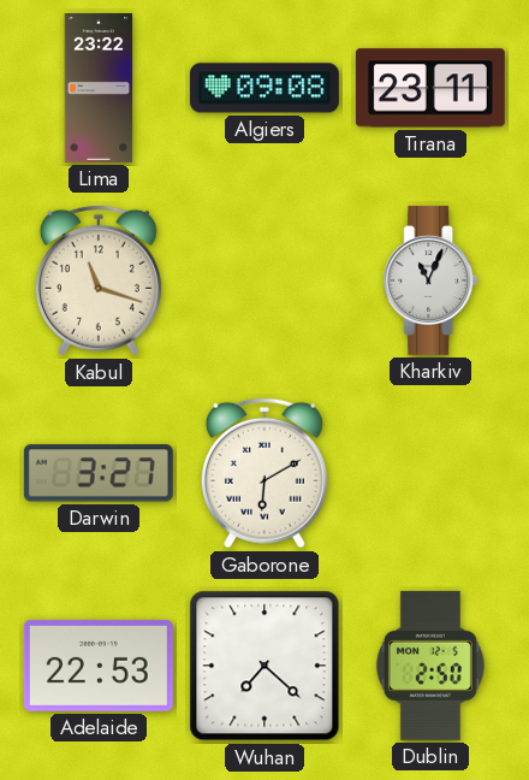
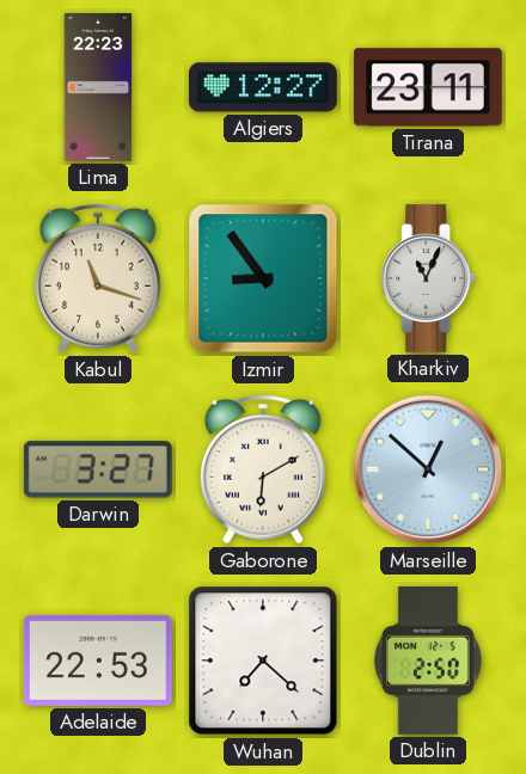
Lima: 23:22 -> 22:23 (98, 87)
Algiers: 09:08 -> 12:27 (263, 87)
Izmir: none -> 8:54 (263, 278)
Marseille: none -> 12:52 (428, 469)
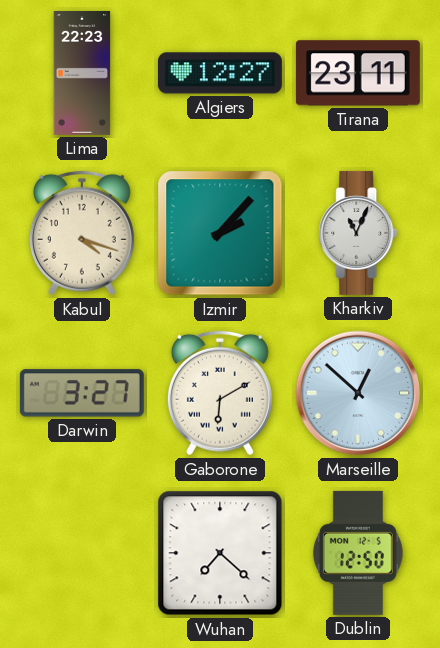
Kabul: 11:18 -> 4:18 (82, 233)
Izmir: 8:54 -> 2:07 (220, 233)
Adelaide: 22:53 -> none (98, 661)
Dublin: 2:50 -> 12:50 (358, 553)
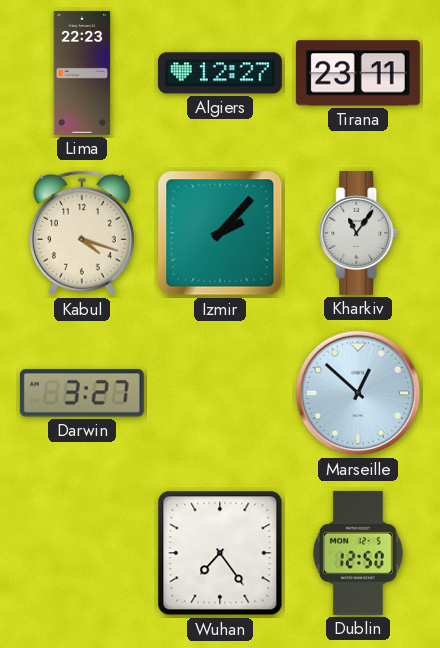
Kharkiv: 11:04 -> 11:06 (358, 233)
Gaborone: 6:10 -> none (220, 393)
Wuhan: 7:22 -> 7:24 (220, 553)
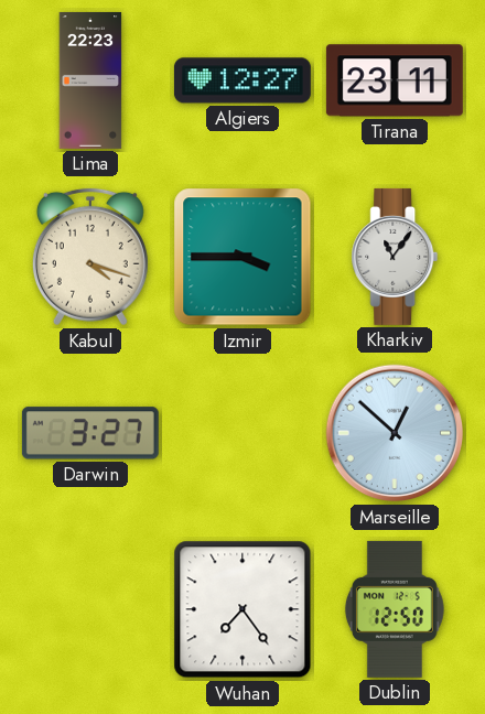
Izmir: 2:07 -> 3:45 (242, 257)
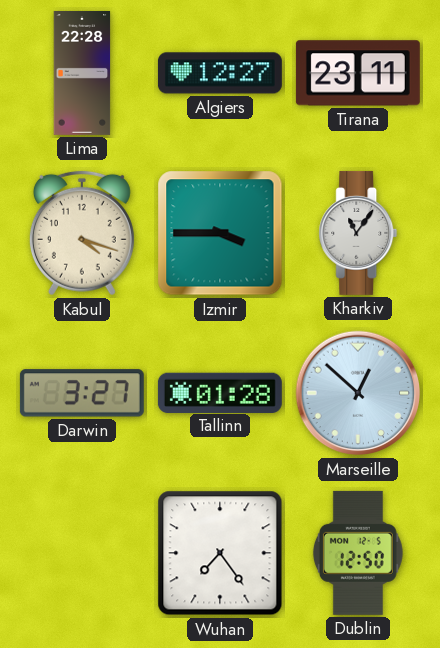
Lima: 22:23 -> 22:28 (82, 73)
Tallinn: none -> 01:28 (220, 392)
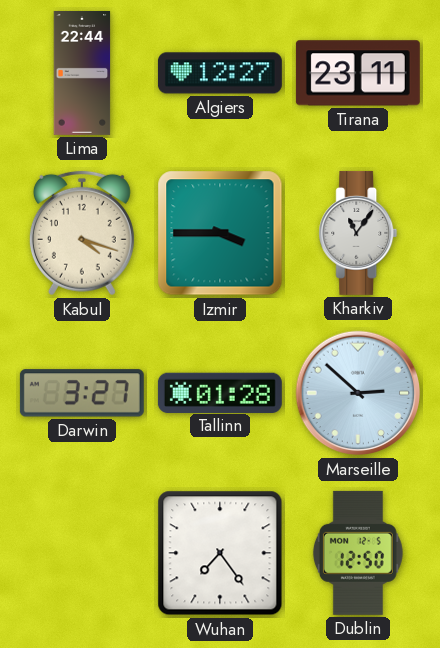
Lima: 22:28 -> 22:44 (82, 73)
Marseille: 12:52 -> 2:52 (358, 393)
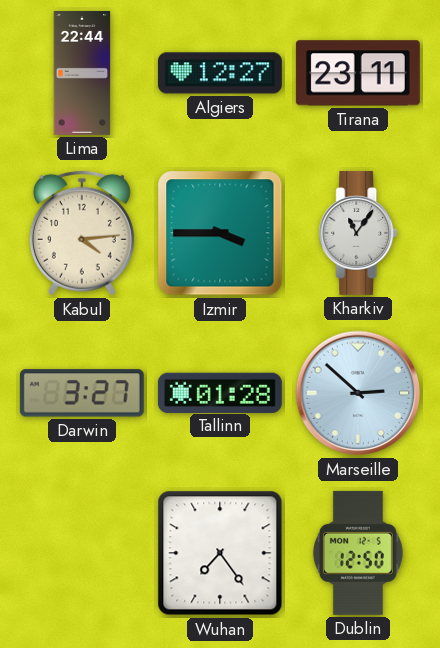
Kabul: 4:18 -> 4:14 (82, 233)
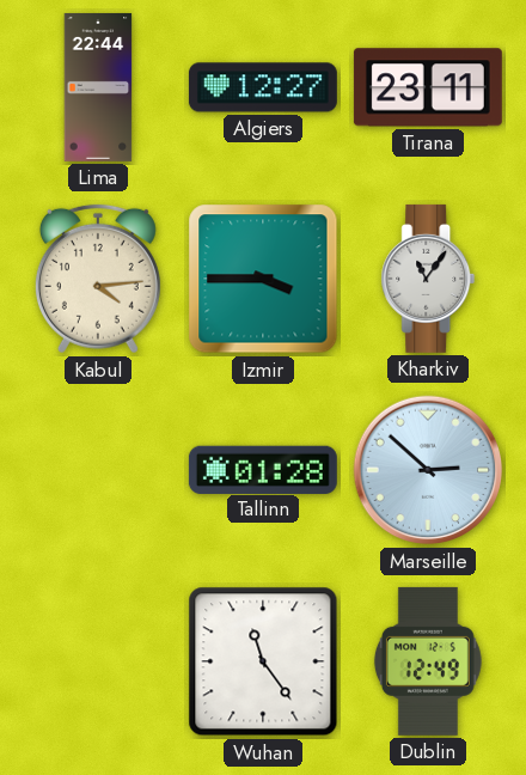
Darwin: 3:27 -> none (82, 393)
Wuhan: 7:24 -> 11:24 (263, 661)
Dublin: 12:50 -> 12:49 (428, 661)
